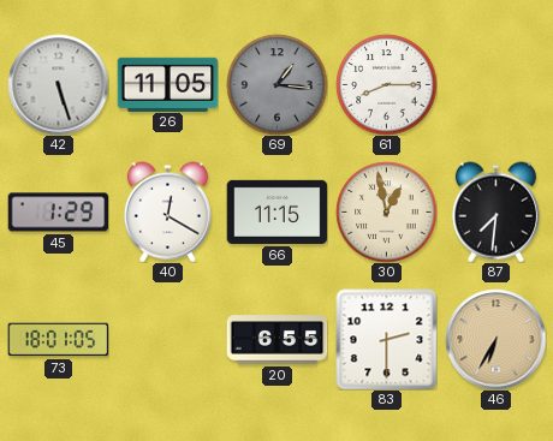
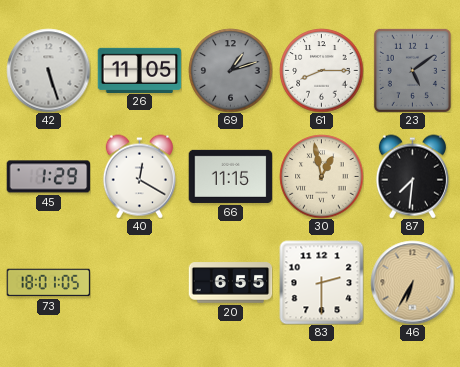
69: 1:16 -> 1:12 (230, 70)
23: none -> 5:09 (412, 70)
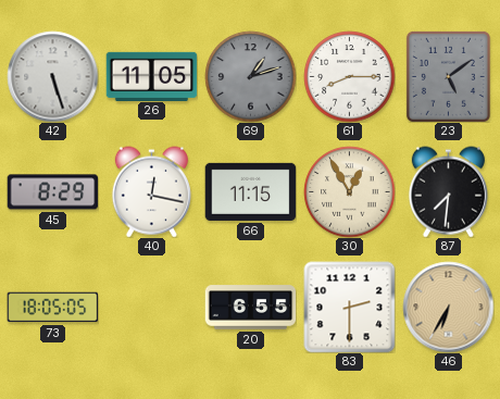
45: 1:29 -> 8:29 (52, 192)
40: 12:20 -> 12:17 (151, 191)
30: 12:58 -> 12:55 (349, 191)
73: 18:01 -> 18:05 (52, 308)
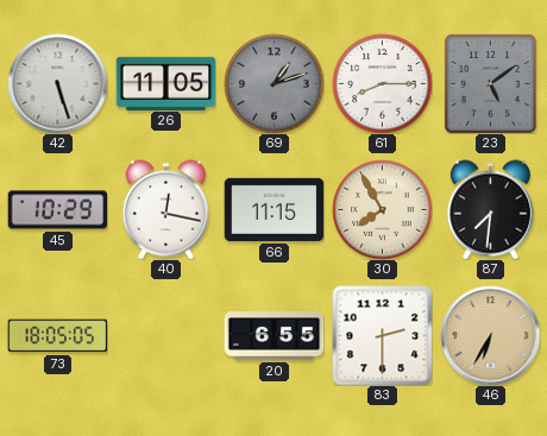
45: 8:29 -> 10:29 (57, 210)
30: 12:55 -> 7:55 (382, 209)
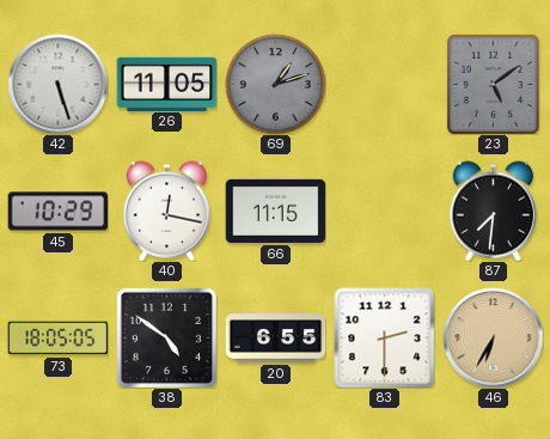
61: 8:15 -> none (382, 83)
30: 7:55 -> none (382, 209)
38: none -> 4:51 (166, 337)
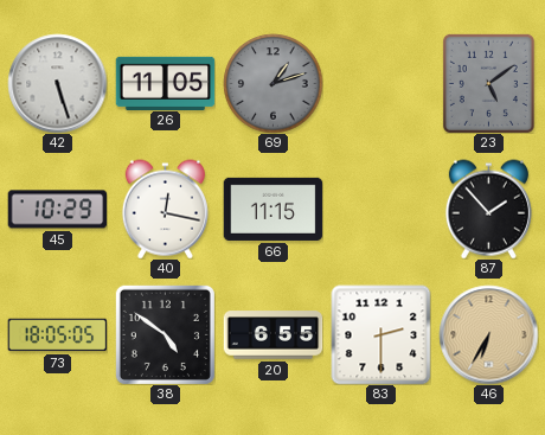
87: 7:31 -> 1:53 (488, 209)
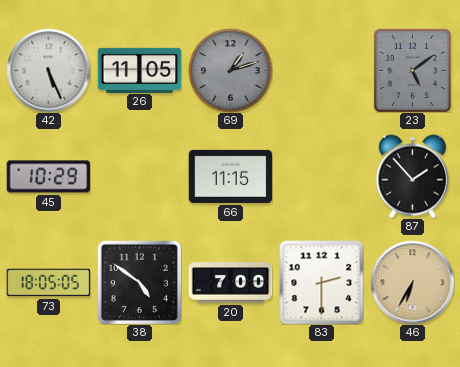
42: 5:27 -> 5:26 (48, 70)
40: 12:17 -> none (165, 209)
20: 6:55 -> 7:00 (230, 283)
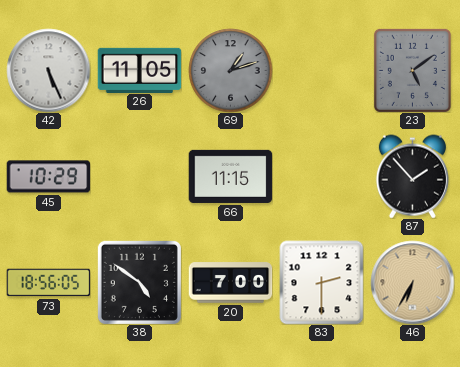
73: 18:05 -> 18:56 (48, 283)
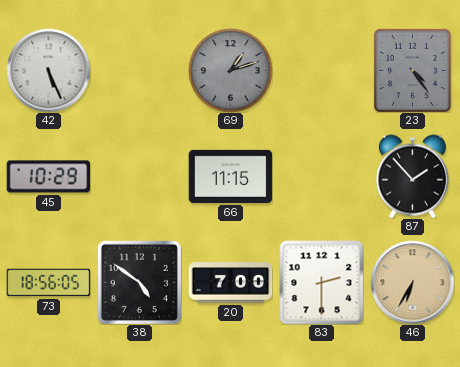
26: 11:05 -> none (139, 70)
23: 5:09 -> 4:24 (412, 70)
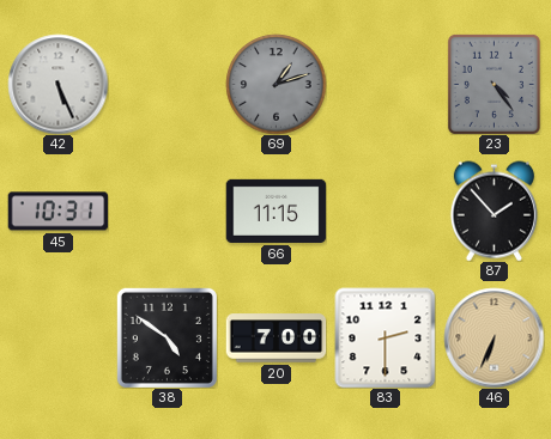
45: 10:29 -> 10:31 (57, 212)
73: 18:56 -> none (48, 283)
46: 6:35 -> 6:34 (494, 337)
